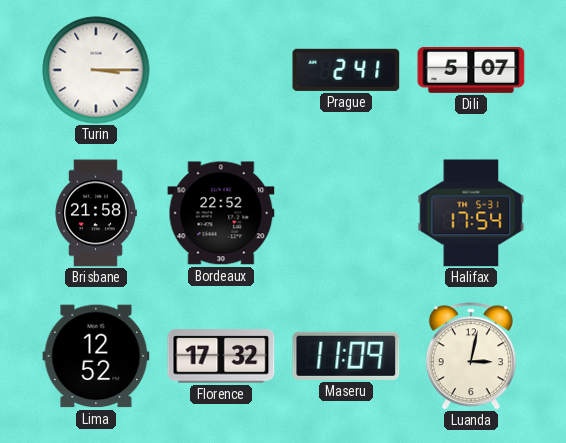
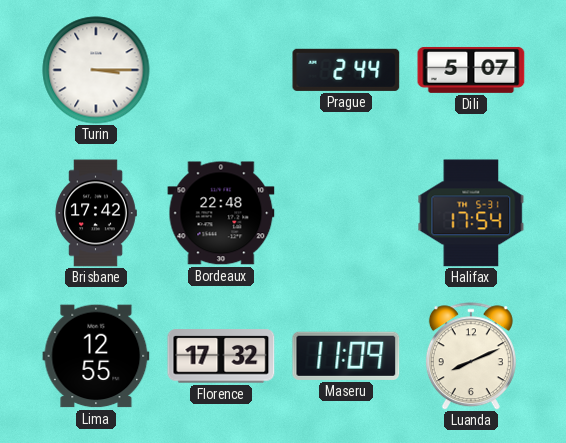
Prague: 2:41 -> 2:44 (346, 70)
Brisbane: 21:58 -> 17:42 (96, 213)
Bordeaux: 22:52 -> 22:48 (221, 213)
Lima: 12:52 -> 12:55 (96, 356)
Luanda: 3:02 -> 8:11 (471, 356)
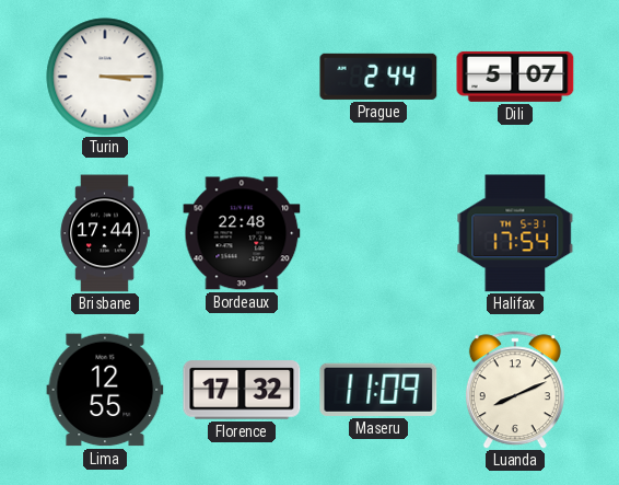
Brisbane: 17:42 -> 17:44 (105, 233)
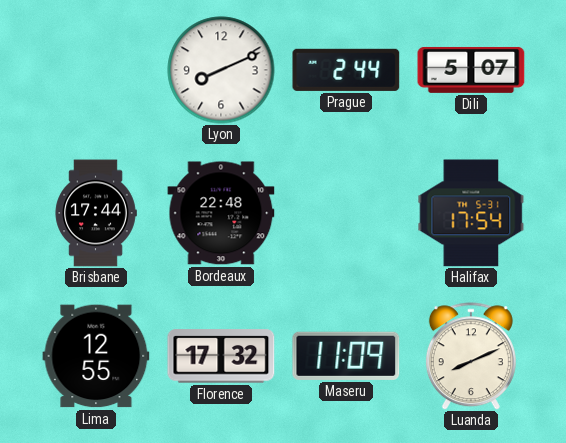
Turin: 3:15 -> none (105, 77)
Lyon: none -> 8:11 (221, 70)
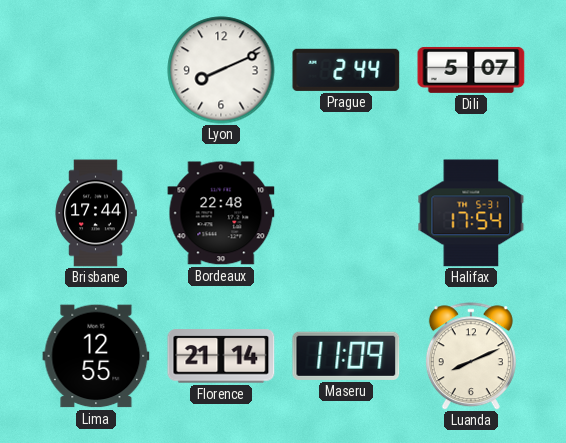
Florence: 17:32 -> 21:14 (221, 356)
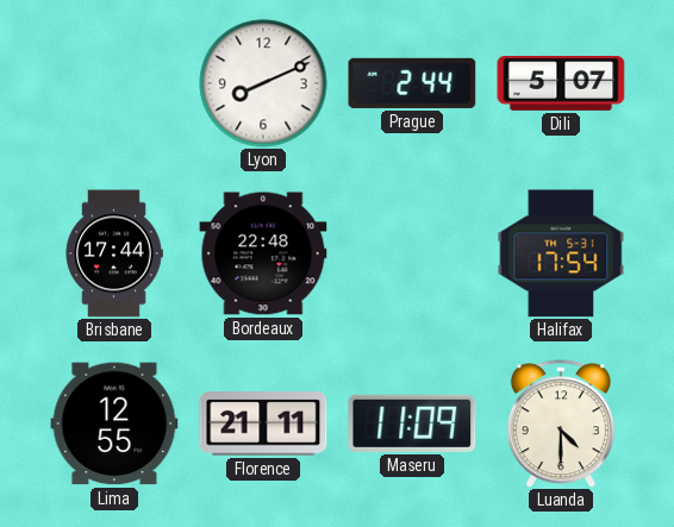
Florence: 21:14 -> 21:11 (263, 424)
Luanda: 8:11 -> 4:30 (561, 424)
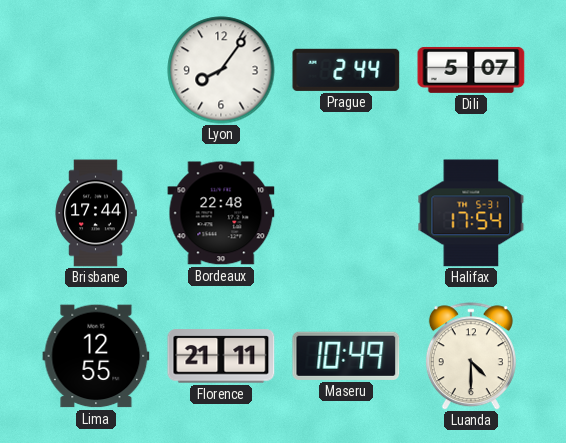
Lyon: 8:11 -> 8:06 (221, 70)
Maseru: 11:09 -> 10:49 (346, 356)
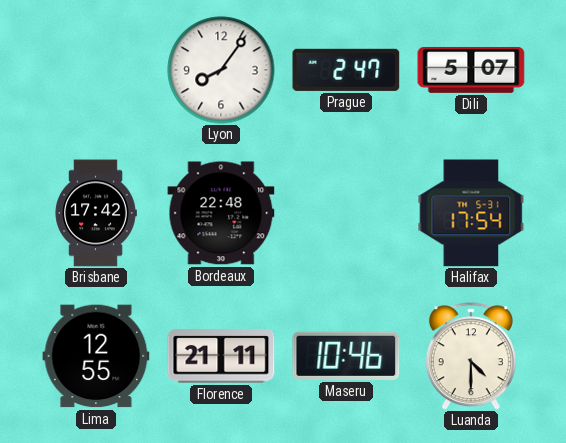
Prague: 2:44 -> 2:47 (346, 70)
Brisbane: 17:44 -> 17:42 (96, 213)
Maseru: 10:49 -> 10:46 (346, 356)
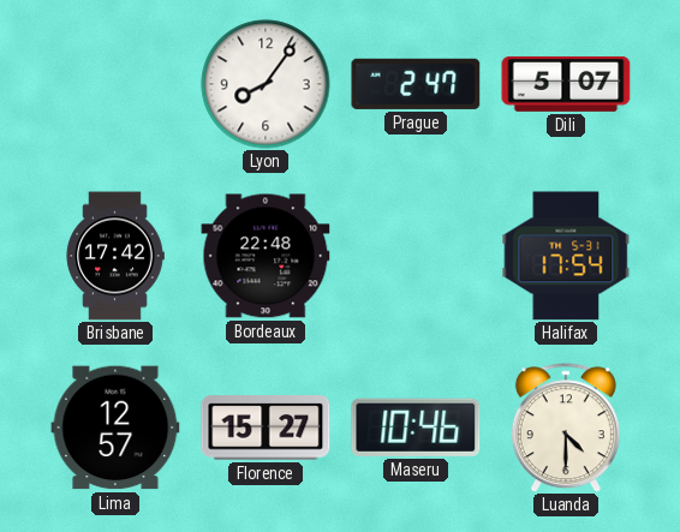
Lima: 12:55 -> 12:57 (115, 428)
Florence: 21:11 -> 15:27 (266, 428)
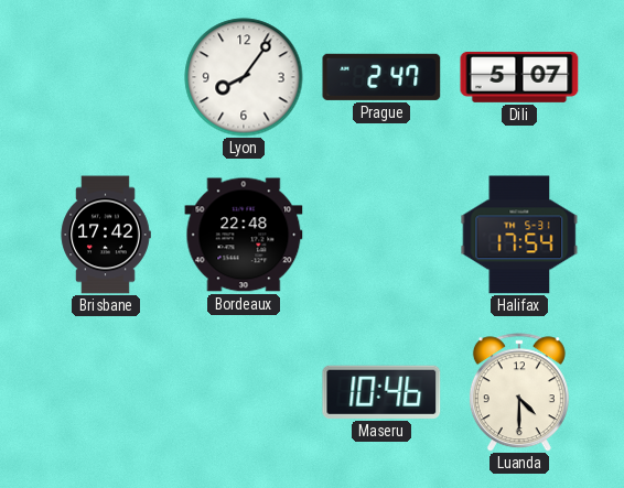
Lima: 12:57 -> none (115, 428)
Florence: 15:27 -> none (266, 428)
